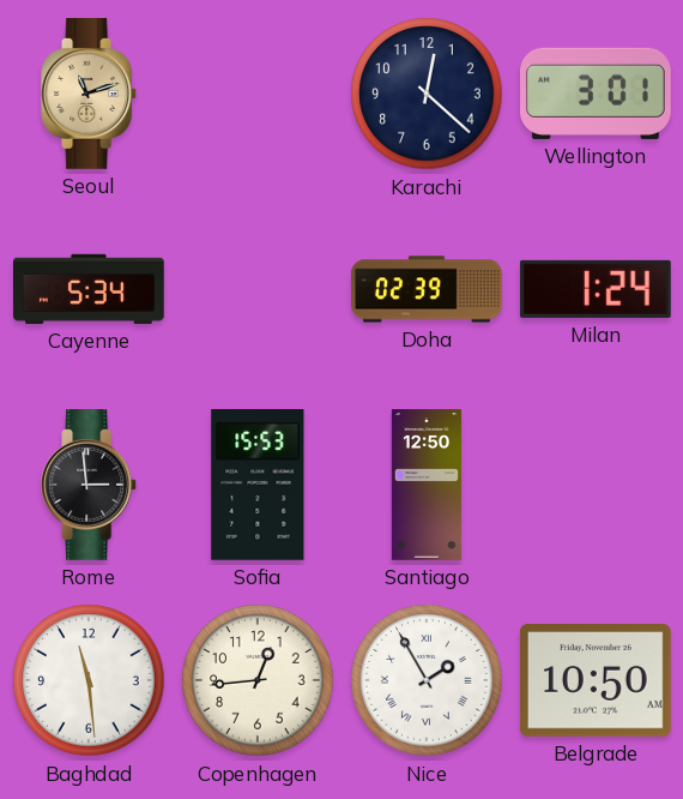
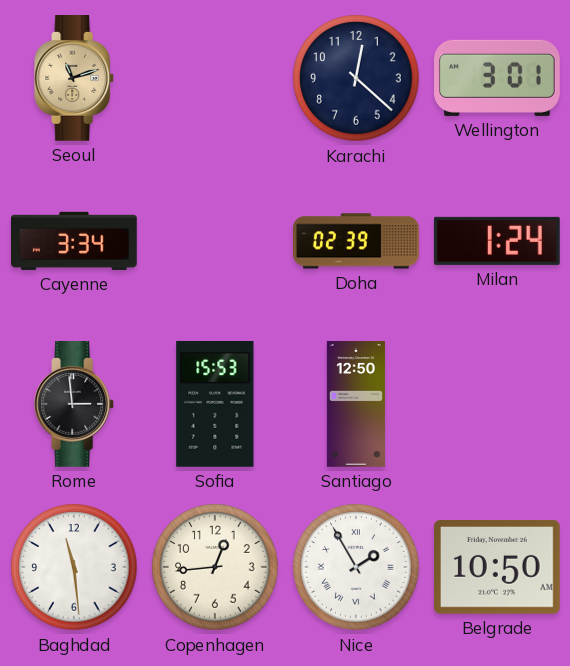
Cayenne: 5:34 -> 3:34 (75, 241)
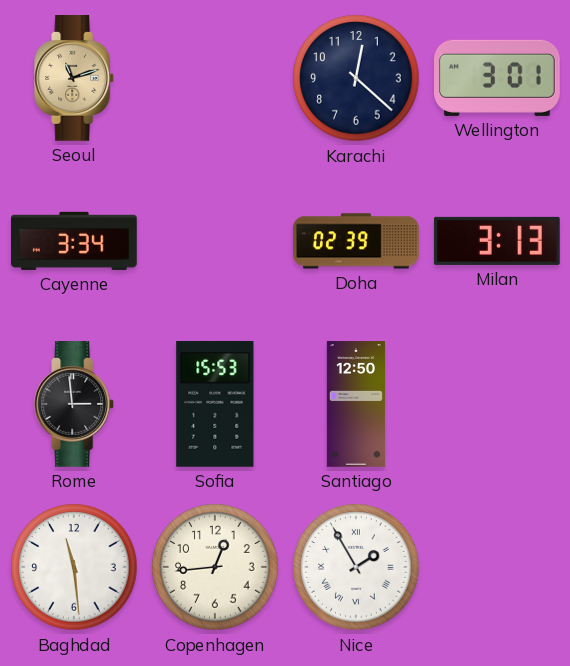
Milan: 1:24 -> 3:13 (497, 241)
Belgrade: 10:50 -> none (497, 568)
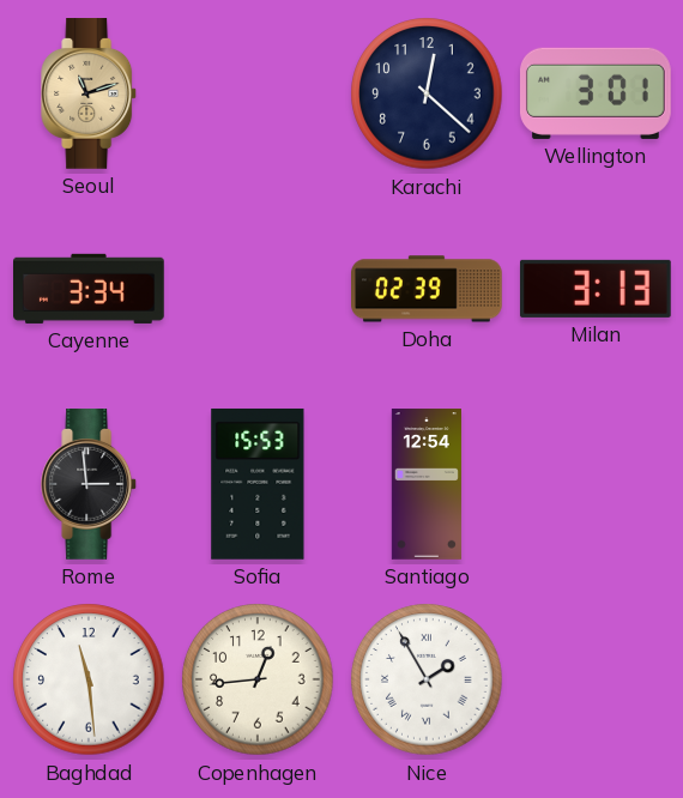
Santiago: 12:50 -> 12:54 (427, 484)
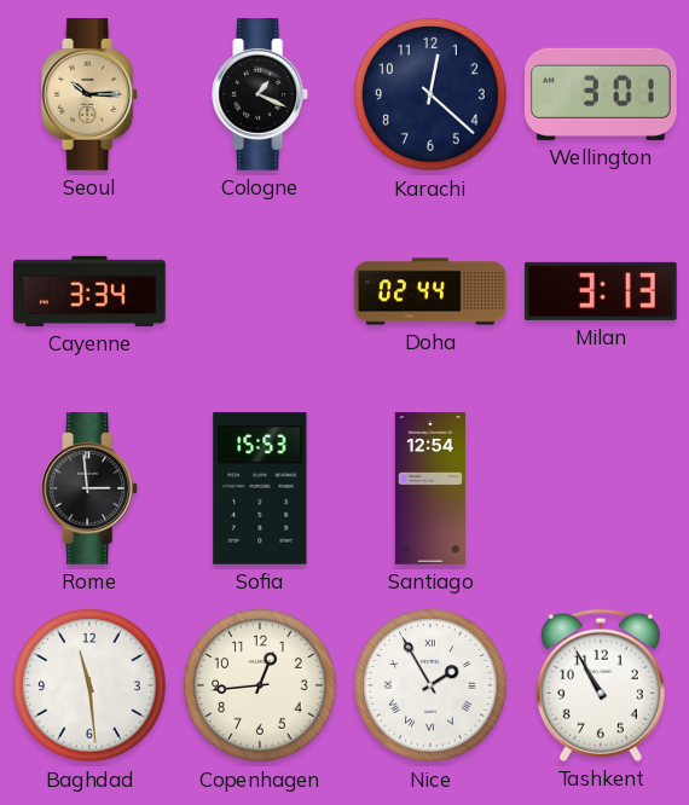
Seoul: 11:12 -> 10:15 (91, 95)
Cologne: none -> 1:19 (261, 95)
Doha: 02:39 -> 02:44 (432, 291)
Tashkent: none -> 10:55 (601, 685)
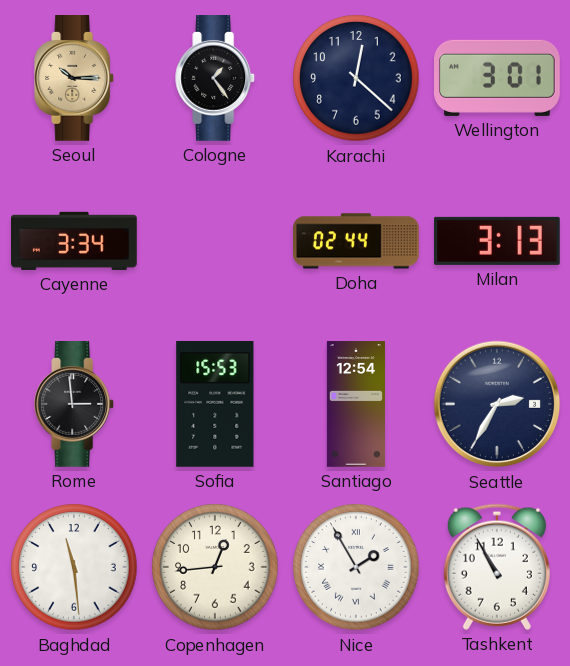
Cologne: 1:19 -> 1:24 (216, 79)
Seattle: none -> 2:35 (497, 404)
